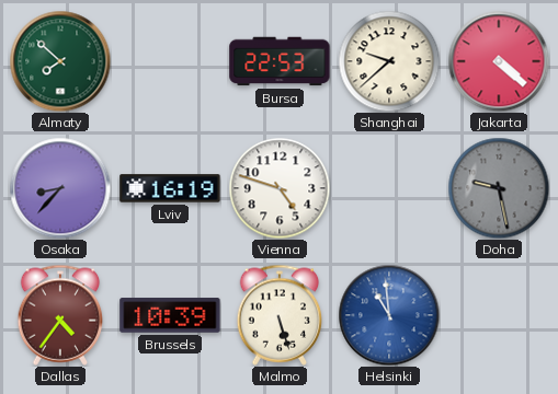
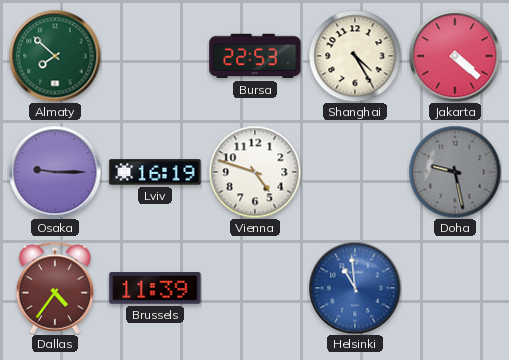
Shanghai: 9:38 -> 4:25 (355, 56)
Osaka: 8:37 -> 9:15 (55, 172)
Brussels: 10:39 -> 11:39 (155, 288)
Malmo: 5:27 -> none (280, 315)
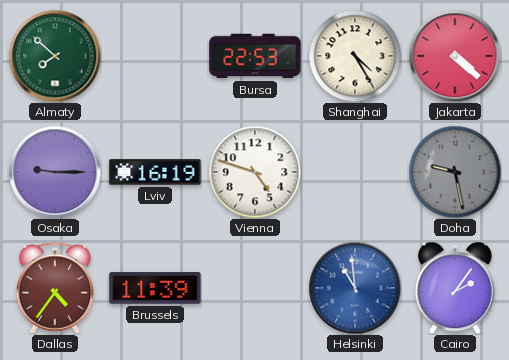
Cairo: none -> 2:06 (455, 288)
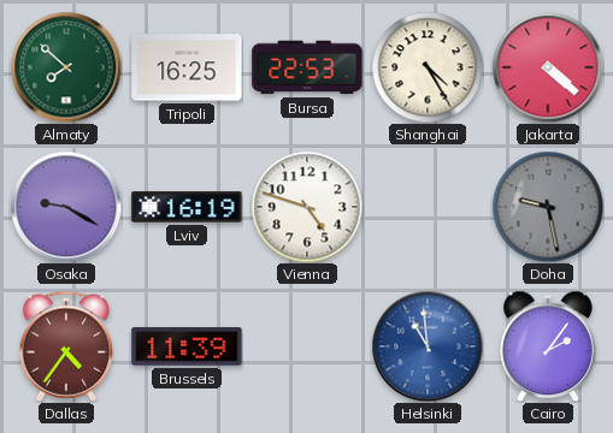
Tripoli: none -> 16:25 (187, 67)
Osaka: 9:15 -> 9:20 (66, 207)
